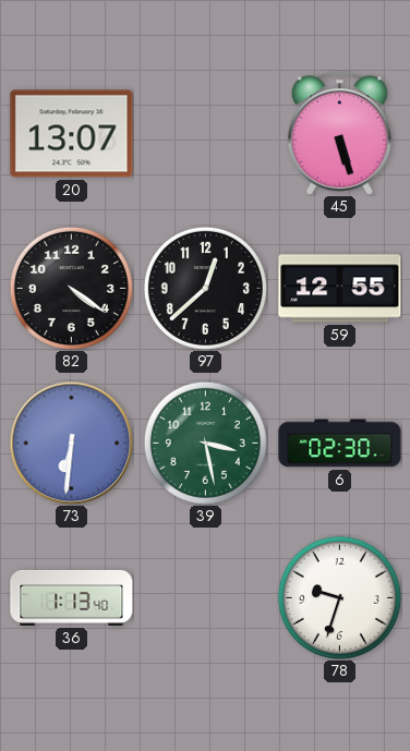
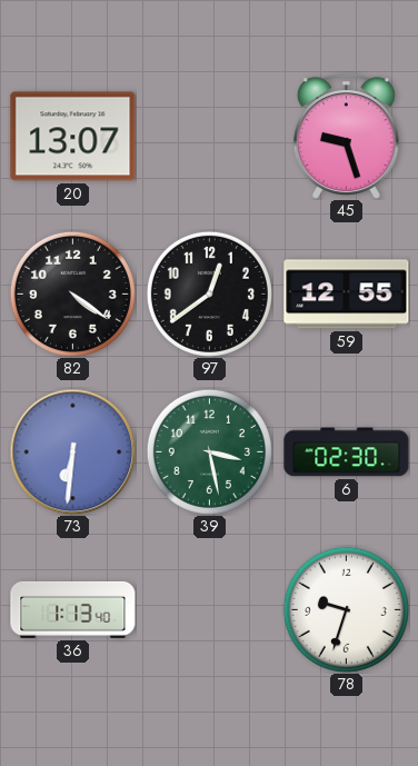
45: 5:27 -> 9:27 (346, 137)
97: 12:38 -> 12:39 (209, 294)
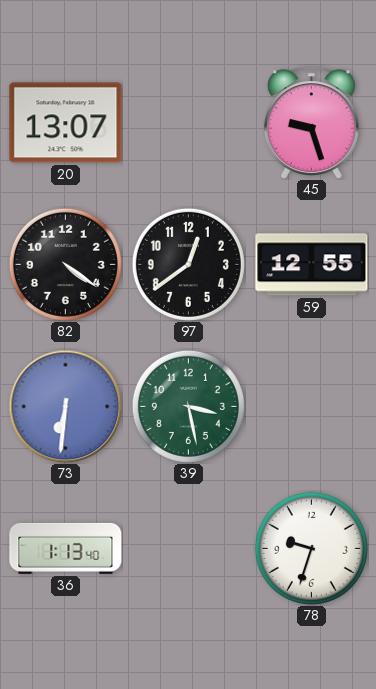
6: 02:30 -> none (347, 452)
